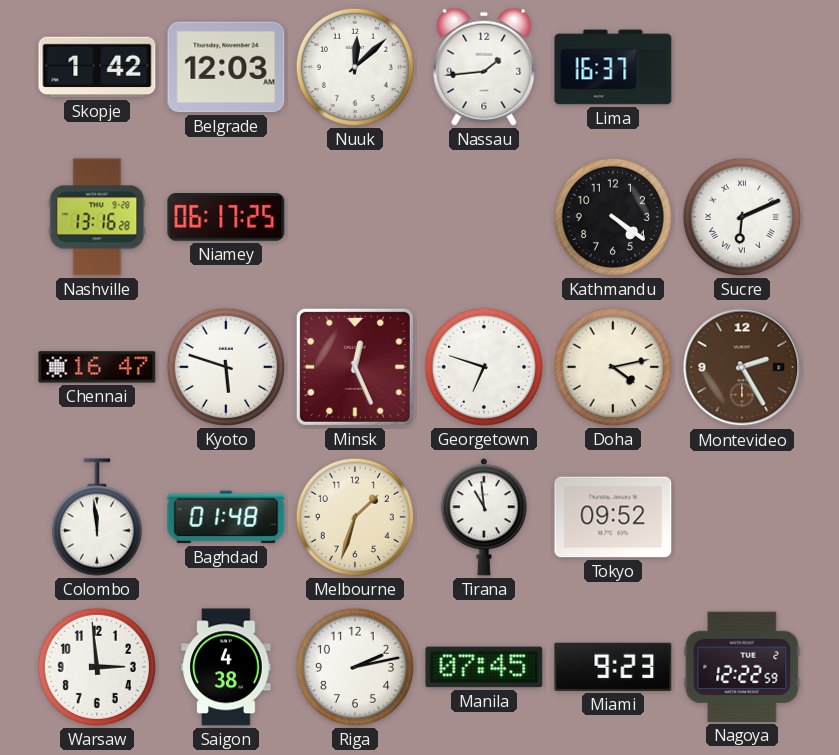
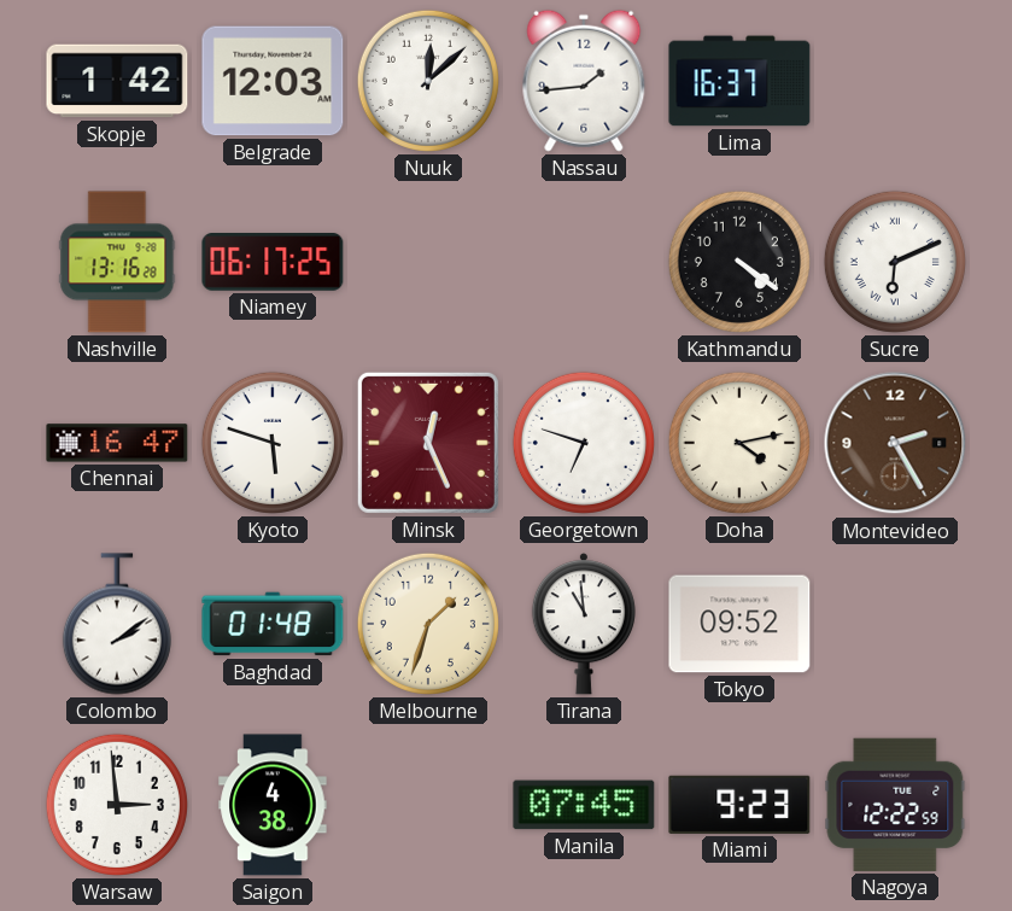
Colombo: 11:59 -> 2:09 (117, 624)
Riga: 2:13 -> none (355, 667)
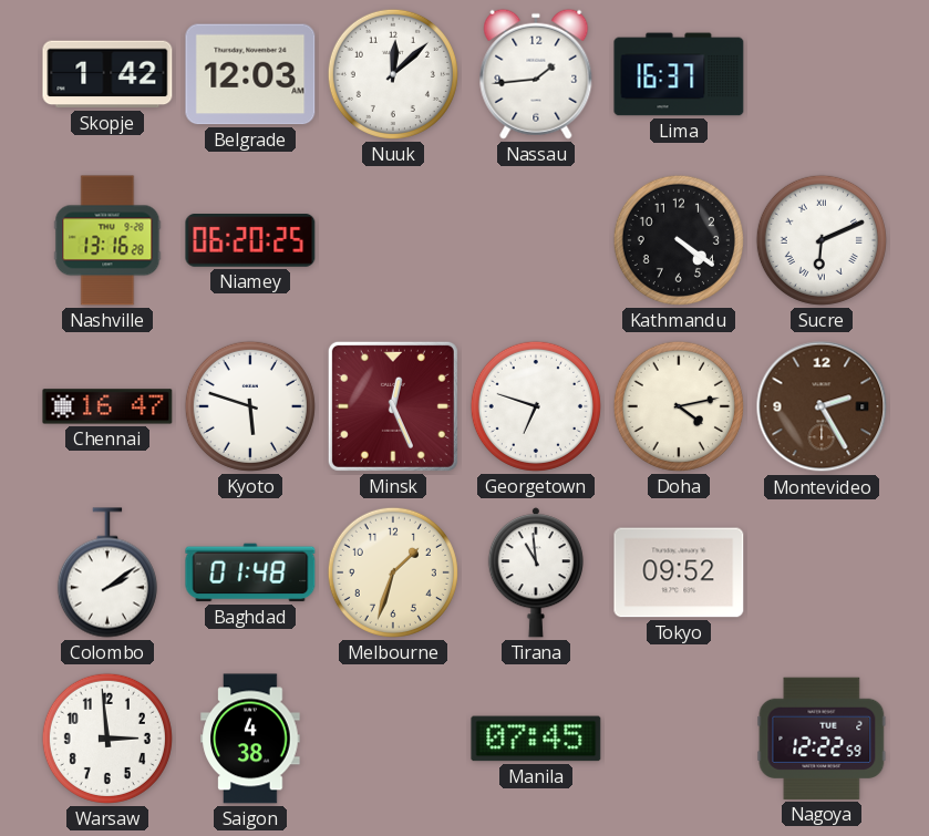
Niamey: 06:17 -> 06:20 (250, 241)
Miami: 9:23 -> none (739, 805)
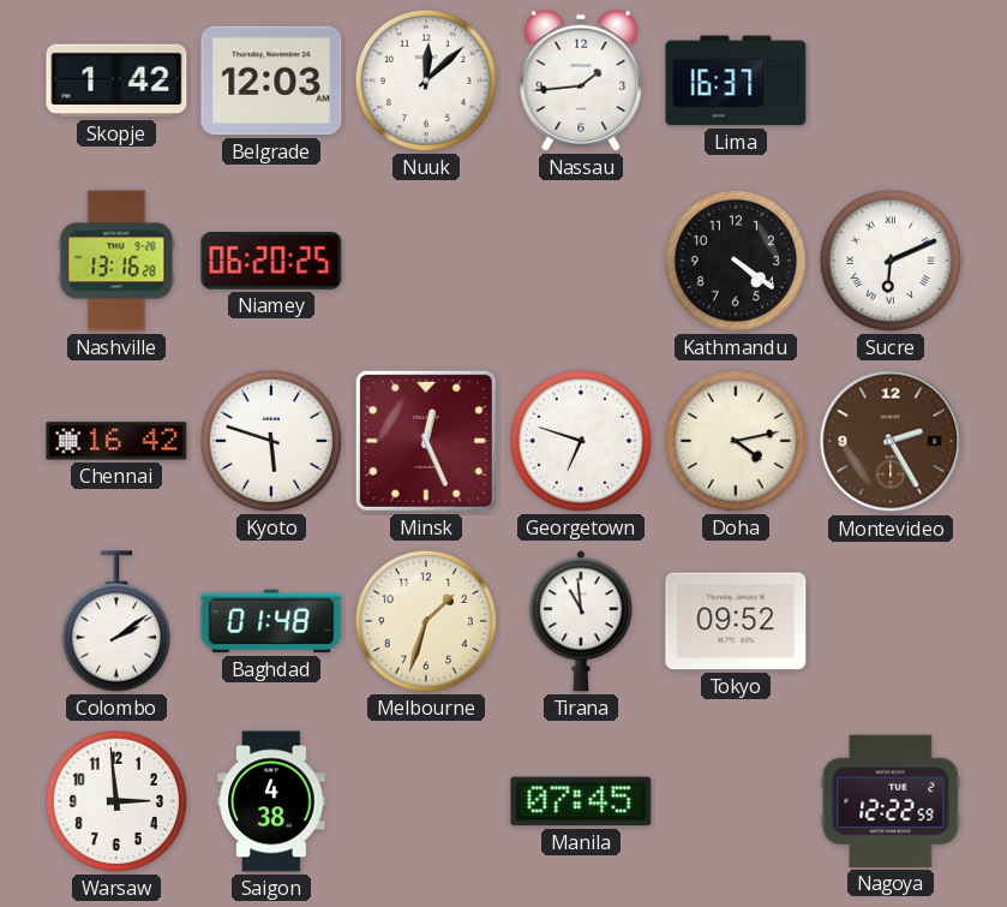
Chennai: 16:47 -> 16:42 (116, 441)
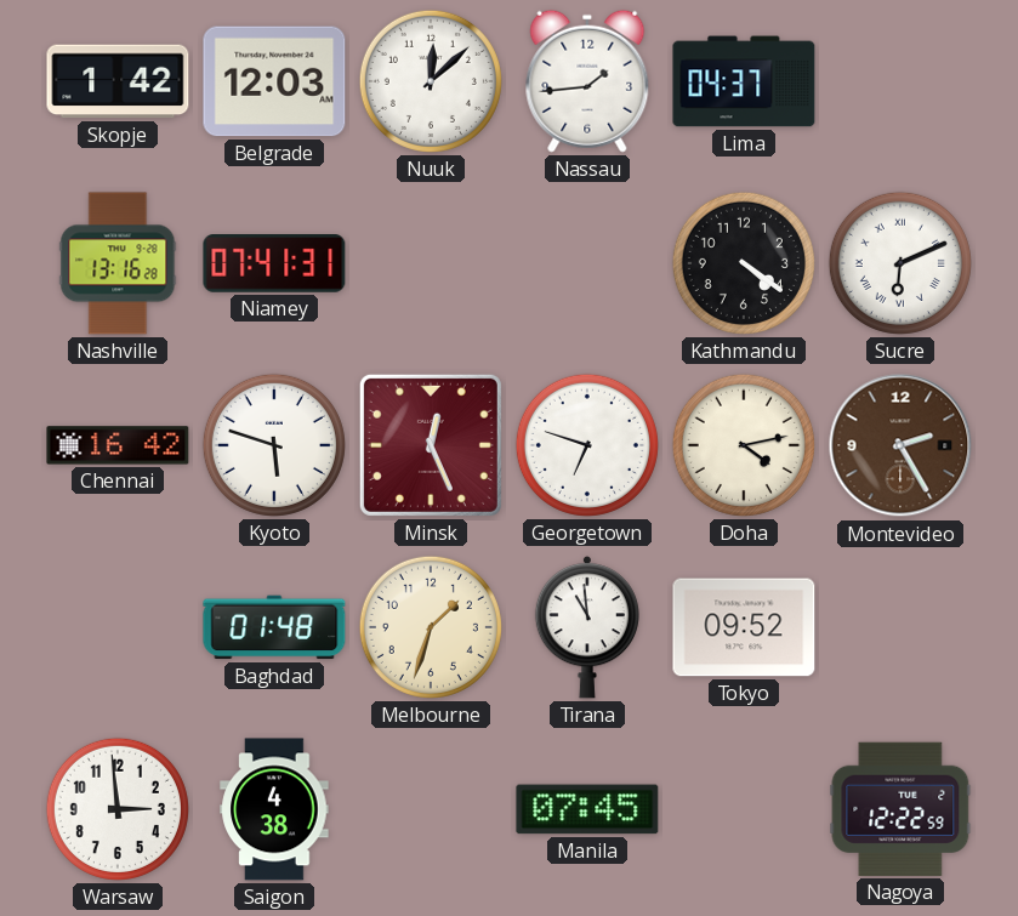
Lima: 16:37 -> 04:37 (744, 81)
Niamey: 06:20 -> 07:41 (274, 264)
Colombo: 2:09 -> none (116, 621)
